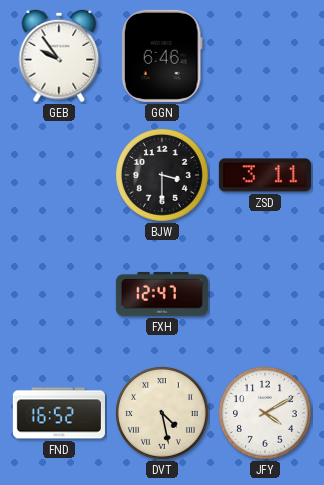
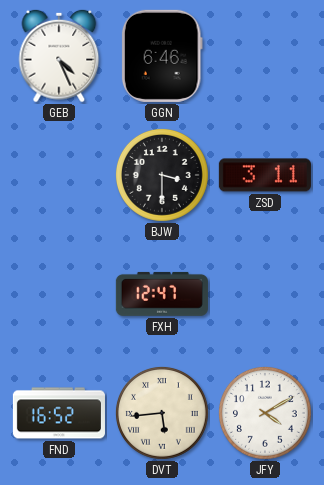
GEB: 9:54 -> 4:26 (59, 56)
DVT: 4:28 -> 5:44 (162, 413)
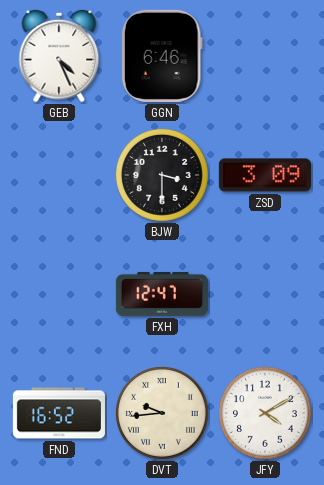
ZSD: 3:11 -> 3:09 (265, 175)
DVT: 5:44 -> 9:44 (162, 413)
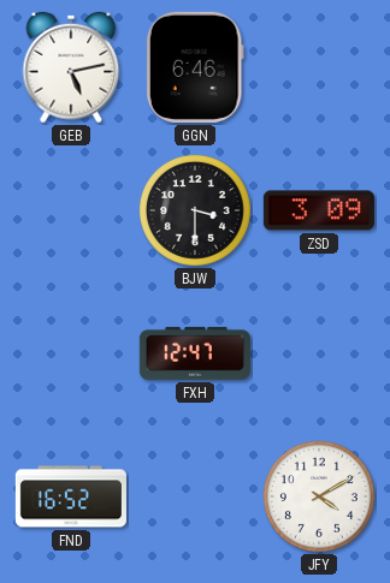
GEB: 4:26 -> 5:13 (71, 67)
DVT: 9:44 -> none (162, 413)
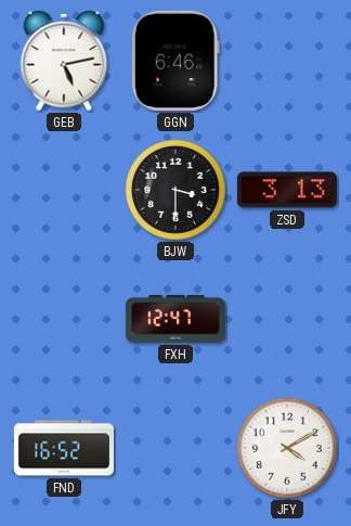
ZSD: 3:09 -> 3:13 (287, 190)
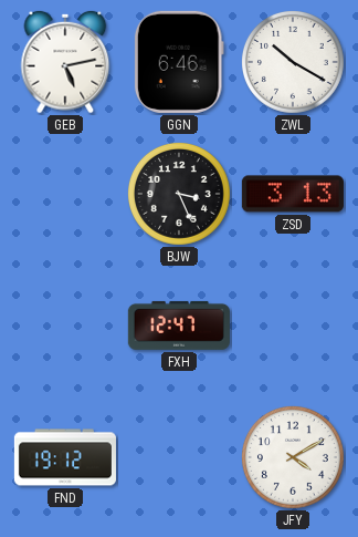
ZWL: none -> 10:20 (293, 62)
BJW: 3:30 -> 3:26 (179, 194)
FND: 16:52 -> 19:12 (65, 457)
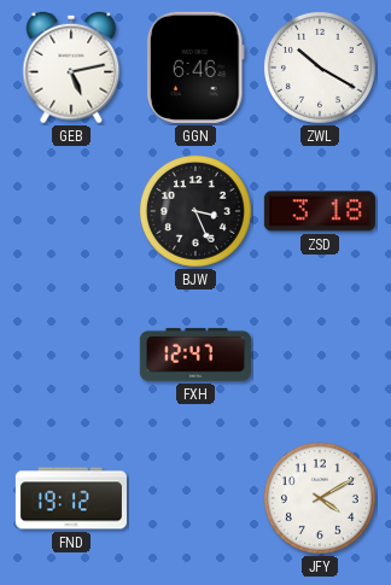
ZSD: 3:13 -> 3:18 (320, 211)
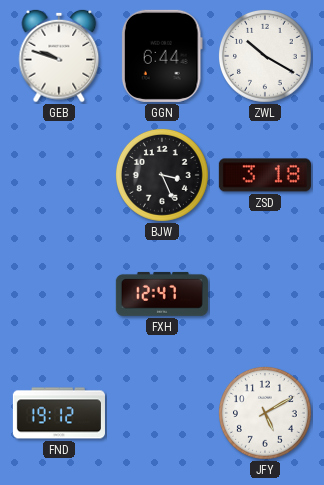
GEB: 5:13 -> 9:48 (59, 56)
GGN: 6:46 -> 6:44 (162, 56)
JFY: 4:10 -> 5:10 (265, 413)
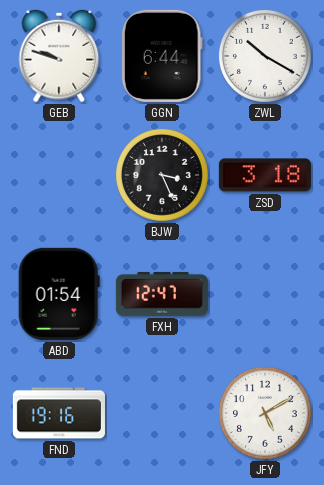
ABD: none -> 01:54 (59, 294)
FND: 19:12 -> 19:16 (59, 413)
